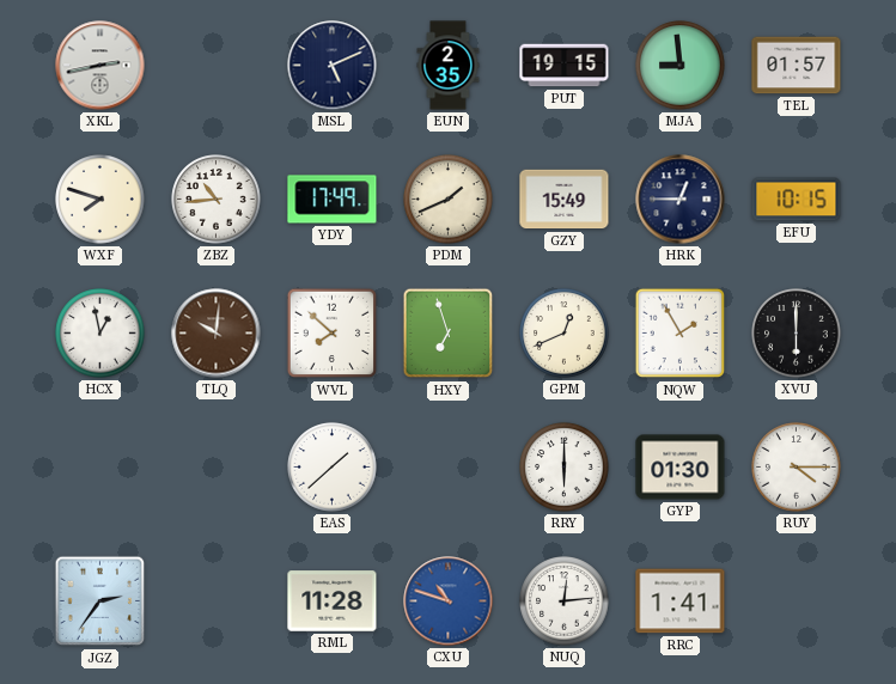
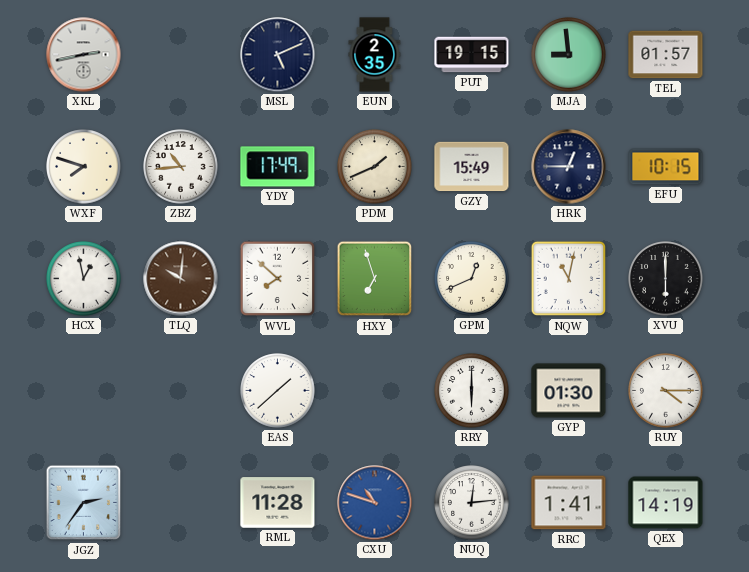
NQW: 1:55 -> 11:02 (569, 279)
QEX: none -> 14:19 (666, 503)
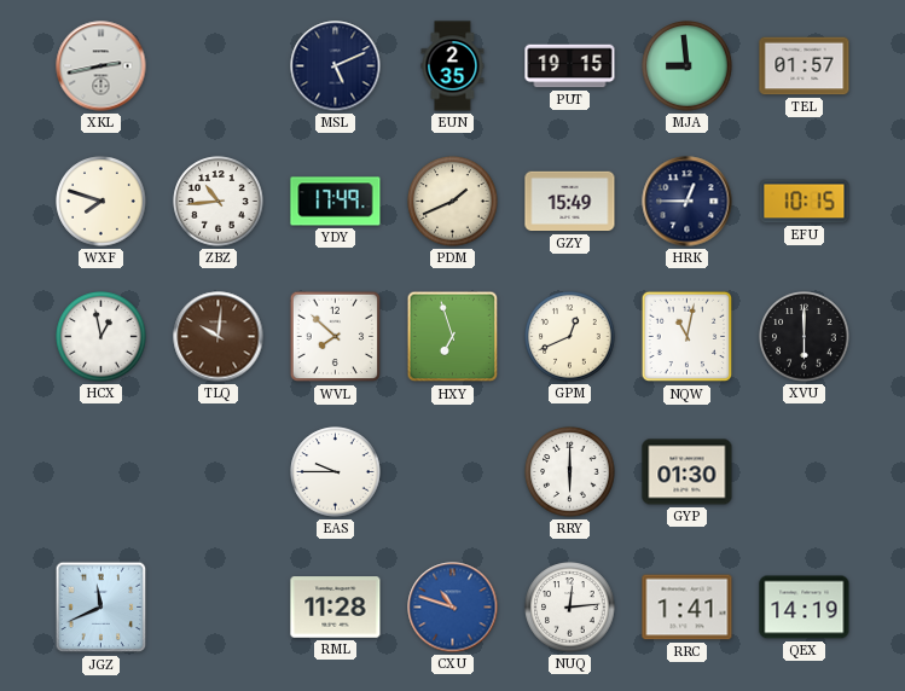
EAS: 1:38 -> 9:45 (336, 472)
RUY: 4:15 -> none (666, 391)
JGZ: 2:36 -> 11:41 (101, 608)
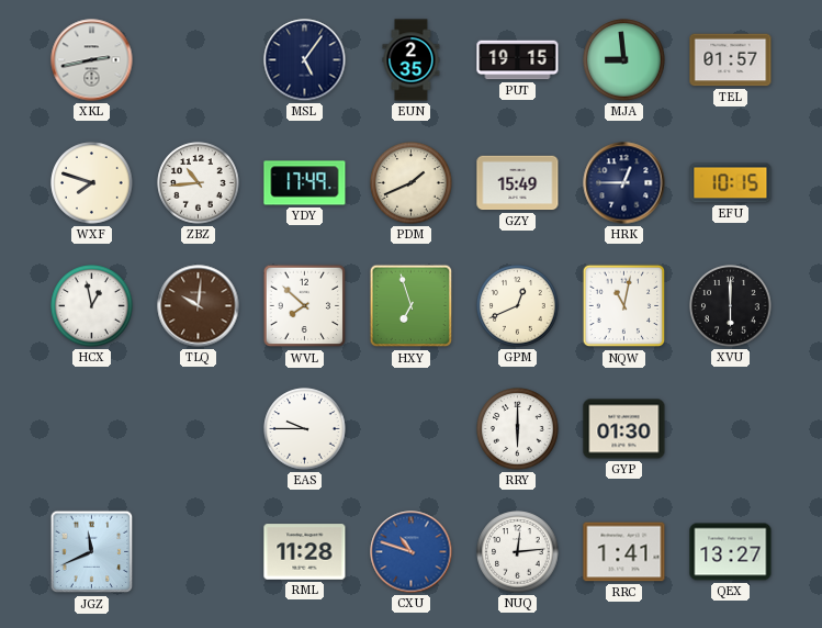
MSL: 5:11 -> 5:06 (305, 60)
QEX: 14:19 -> 13:27 (731, 552)
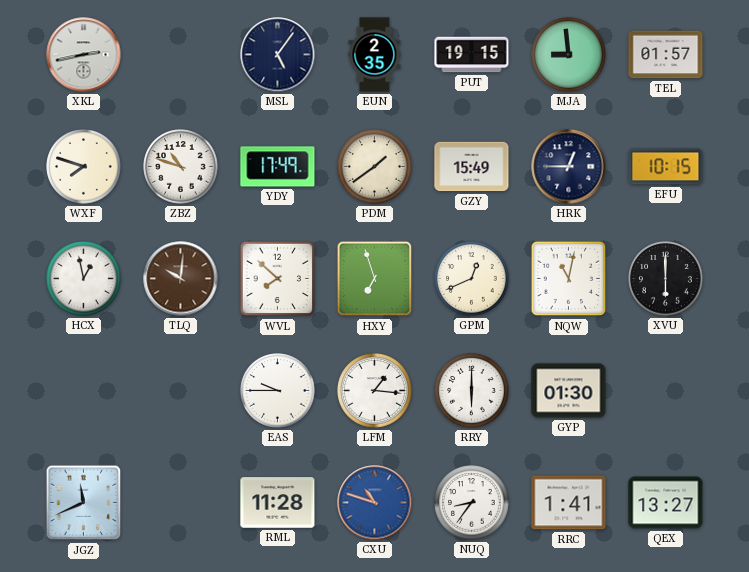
ZBZ: 10:44 -> 10:48 (181, 167)
PDM: 1:41 -> 1:39 (375, 167)
LFM: none -> 1:16 (375, 391)
NUQ: 12:14 -> 8:36 (472, 503)
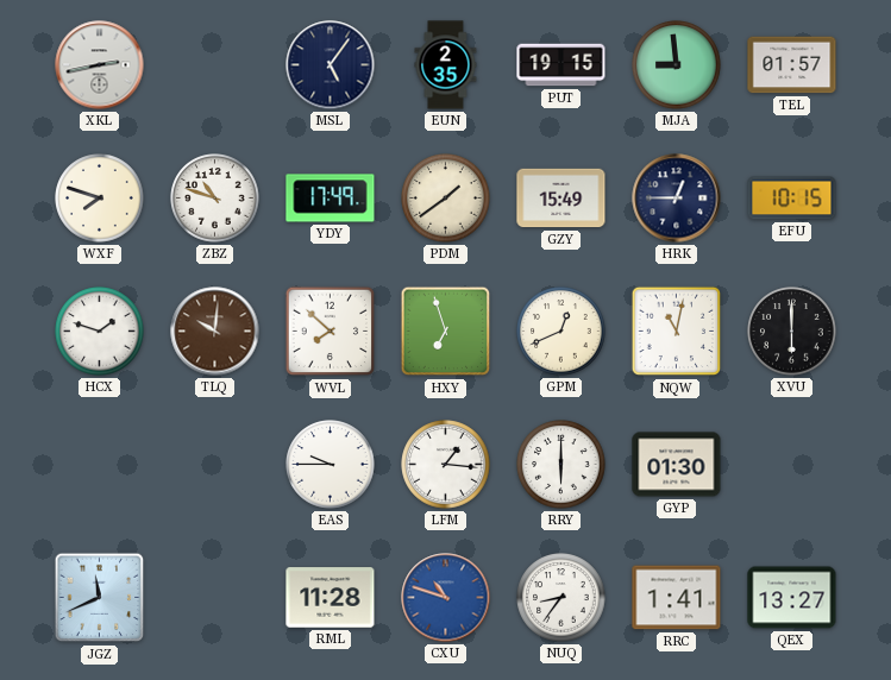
HCX: 12:58 -> 1:48 (100, 332)
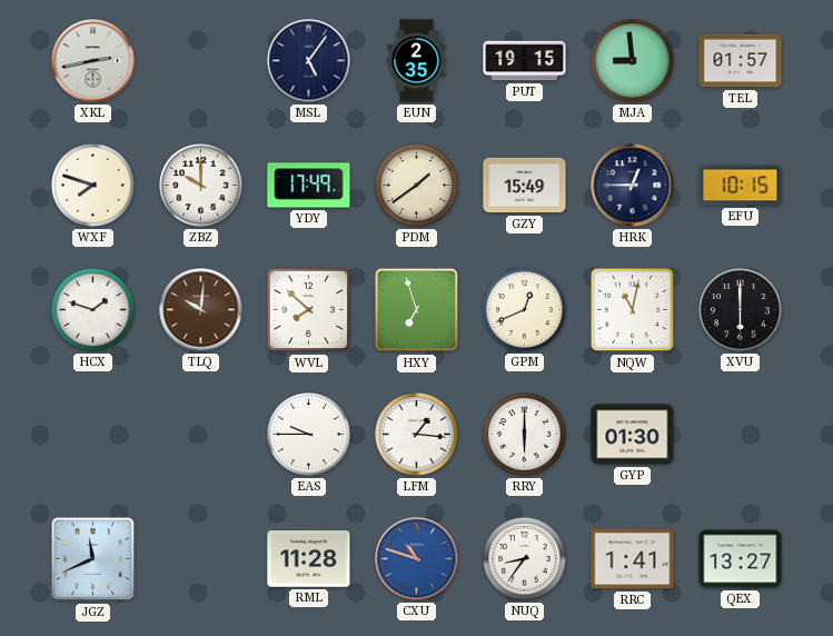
ZBZ: 10:48 -> 10:00 (201, 186)
